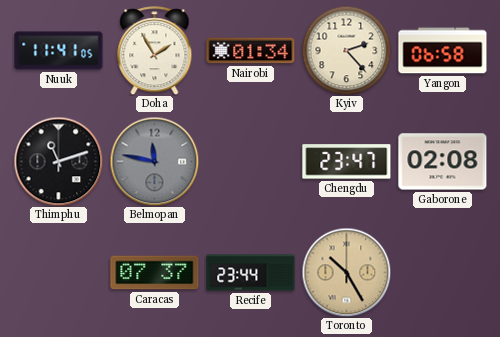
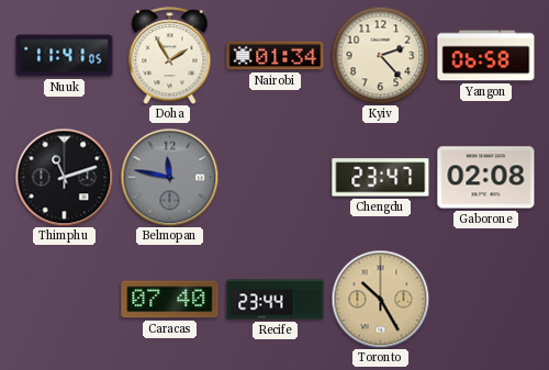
Caracas: 07:37 -> 07:40 (170, 300)
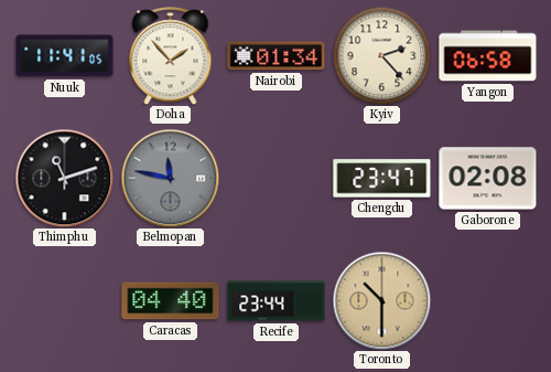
Doha: 1:55 -> 1:53 (171, 56)
Caracas: 07:40 -> 04:40 (171, 301)
Toronto: 10:25 -> 10:30 (381, 300)
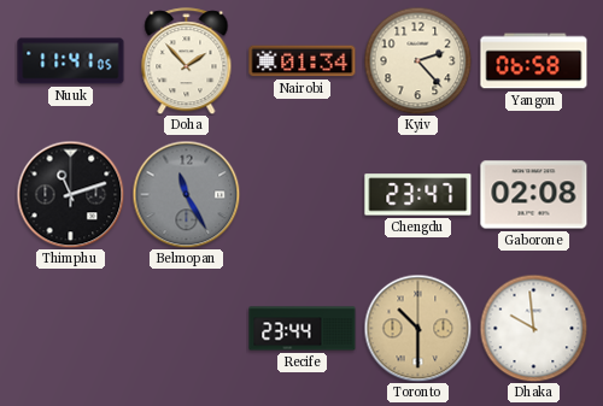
Belmopan: 11:47 -> 11:25 (186, 194)
Caracas: 04:40 -> none (171, 301)
Dhaka: none -> 9:59 (533, 328)
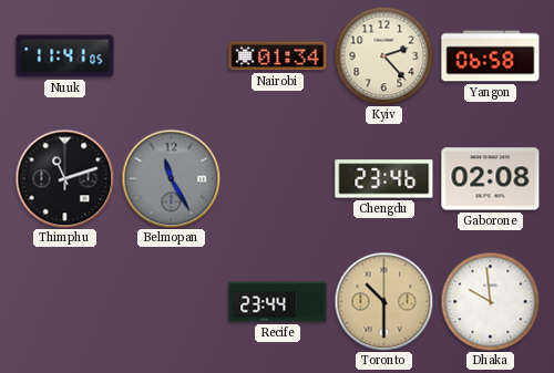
Doha: 1:53 -> none (187, 61)
Chengdu: 23:47 -> 23:46 (384, 179)
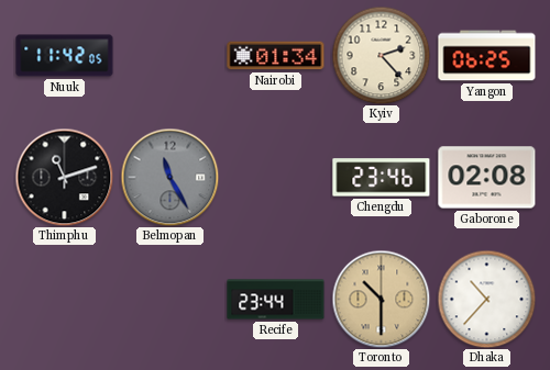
Nuuk: 11:41 -> 11:42 (65, 56)
Yangon: 06:58 -> 06:25 (487, 56)
Dhaka: 9:59 -> 10:37 (486, 299)
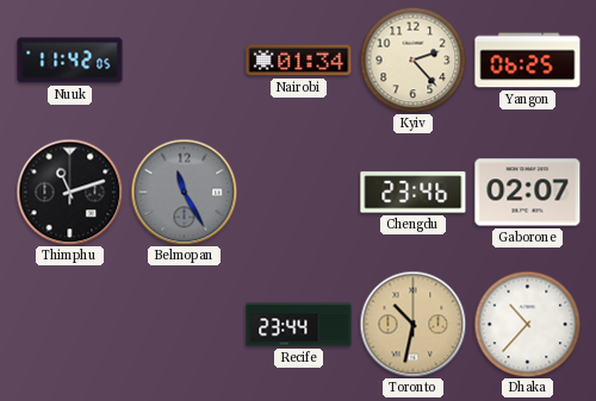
Gaborone: 02:08 -> 02:07 (528, 193)
Toronto: 10:30 -> 10:32 (412, 324)
